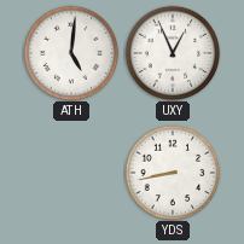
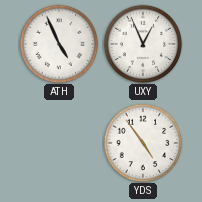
ATH: 5:01 -> 4:56 (59, 44)
YDS: 8:43 -> 4:54 (143, 143)
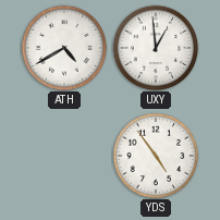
ATH: 4:56 -> 4:40 (64, 48)
UXY: 12:56 -> 12:59 (156, 48)
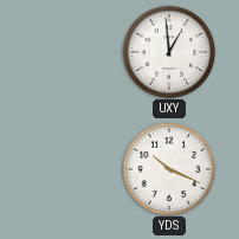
ATH: 4:40 -> none (64, 48)
YDS: 4:54 -> 10:19 (169, 169)
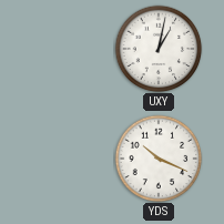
UXY: 12:59 -> 1:02 (159, 49)
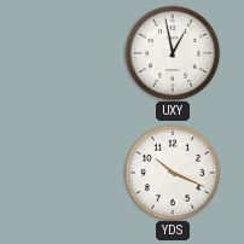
UXY: 1:02 -> 12:58 (173, 53)
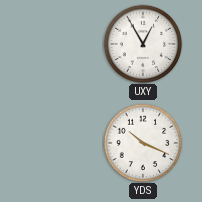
UXY: 12:58 -> 12:55 (143, 44)
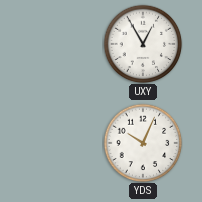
YDS: 10:19 -> 10:04 (143, 143)
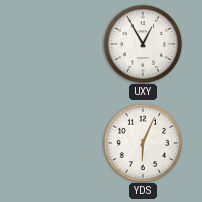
YDS: 10:04 -> 6:04 (143, 143)
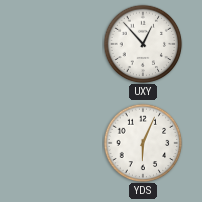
UXY: 12:55 -> 12:53 (143, 44)
